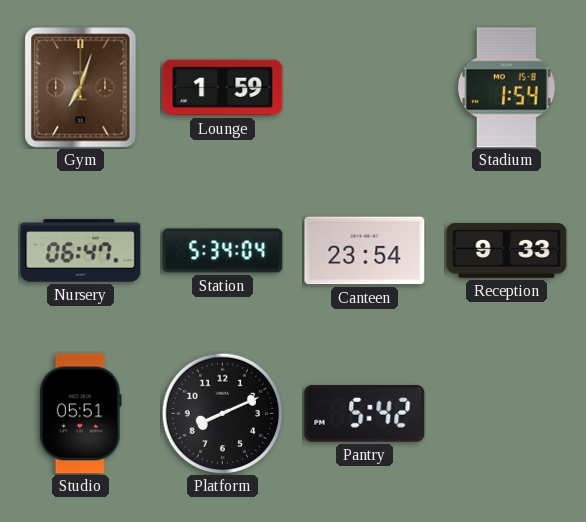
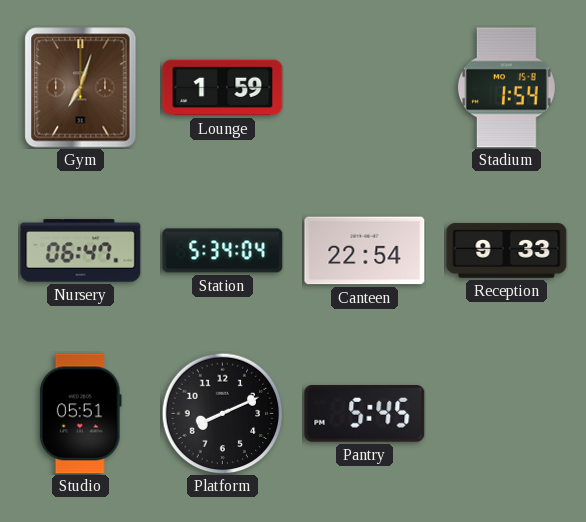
Canteen: 23:54 -> 22:54 (365, 251)
Pantry: 5:42 -> 5:45 (365, 414)
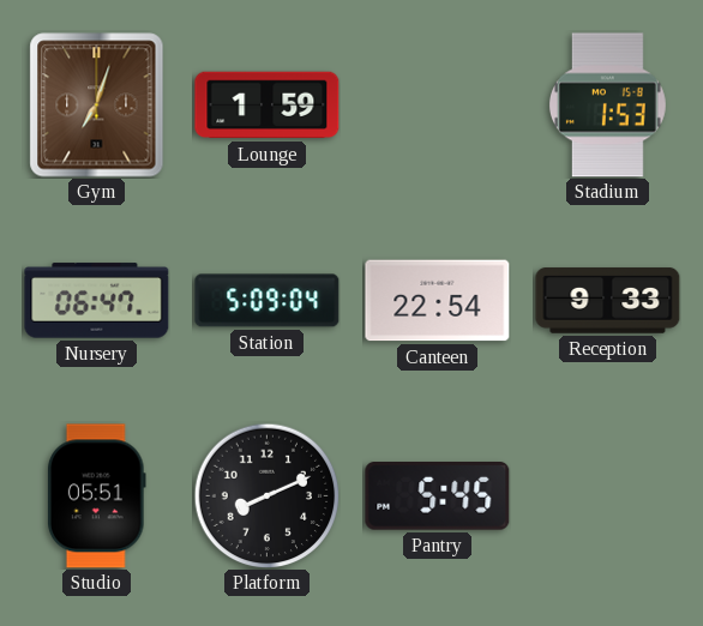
Stadium: 1:54 -> 1:53 (607, 106)
Station: 5:34 -> 5:09 (268, 301)
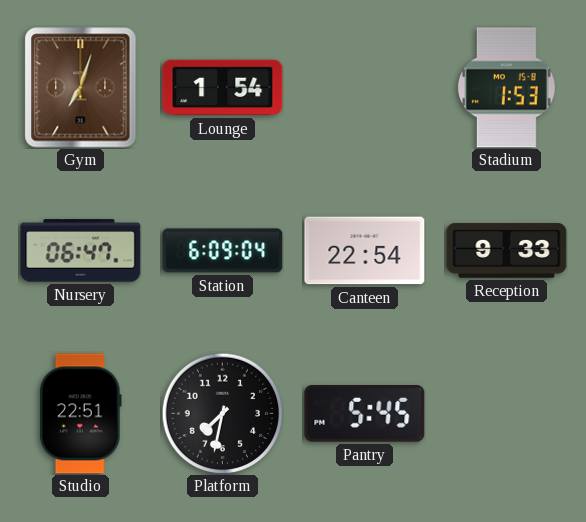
Lounge: 1:59 -> 1:54 (223, 88)
Station: 5:09 -> 6:09 (223, 251)
Studio: 05:51 -> 22:51 (80, 414)
Platform: 8:11 -> 7:32 (222, 413)
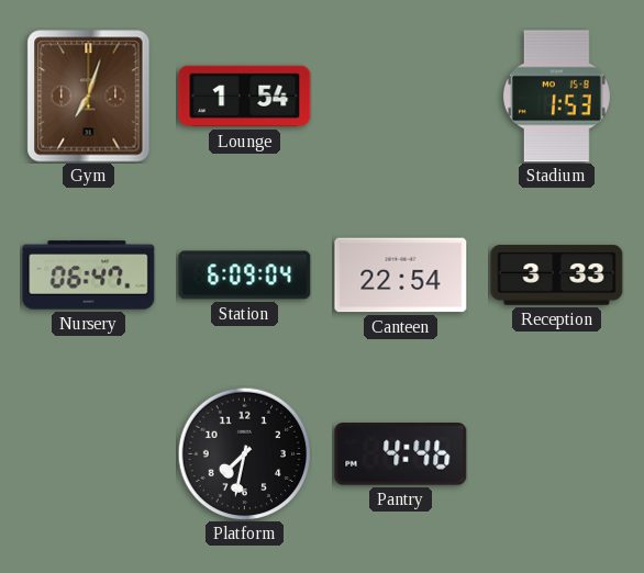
Reception: 9:33 -> 3:33 (557, 276)
Studio: 22:51 -> none (80, 414)
Pantry: 5:45 -> 4:46 (401, 454)
